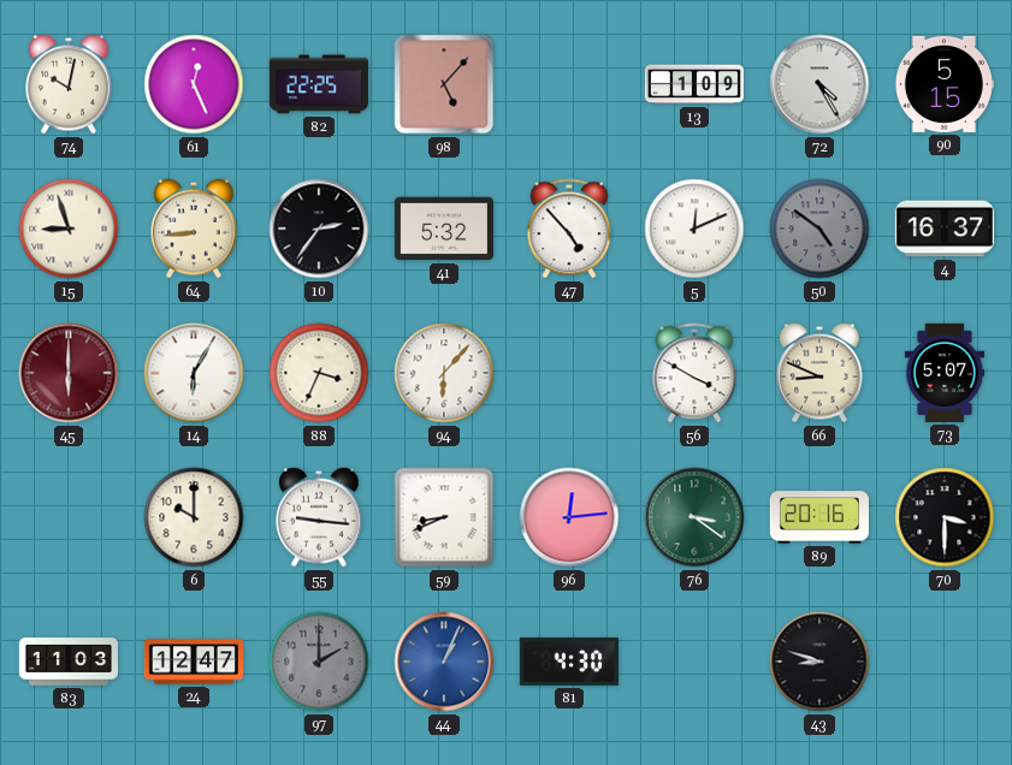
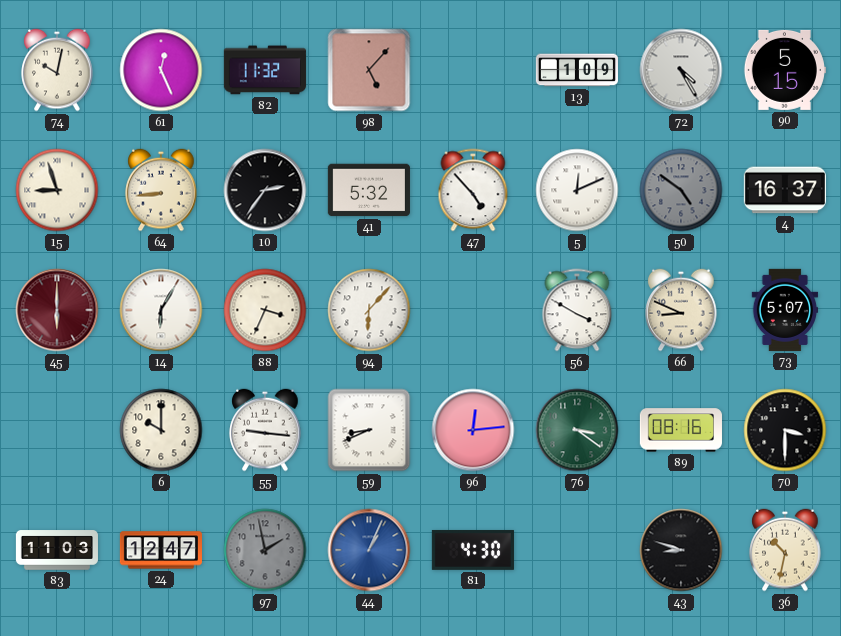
82: 22:25 -> 11:32 (265, 70)
89: 20:16 -> 08:16 (681, 430)
97: 2:00 -> 1:58 (265, 550)
36: none -> 10:32 (785, 550)
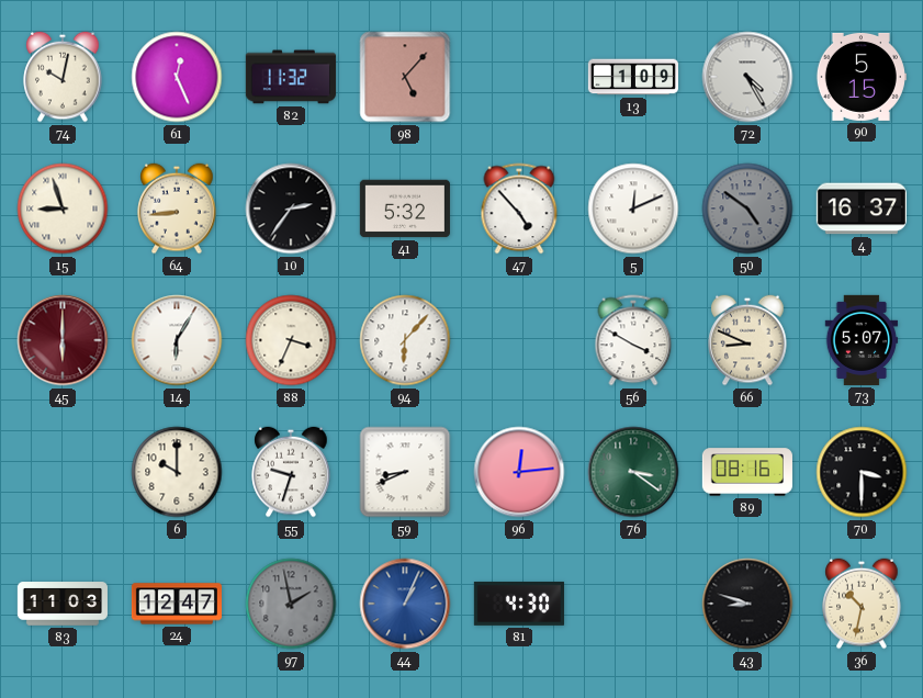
55: 9:16 -> 9:33 (291, 472)
